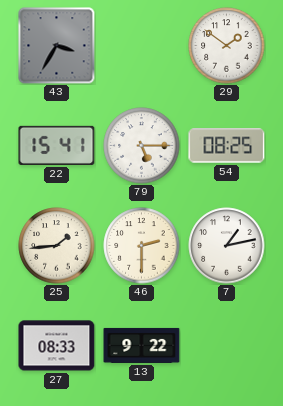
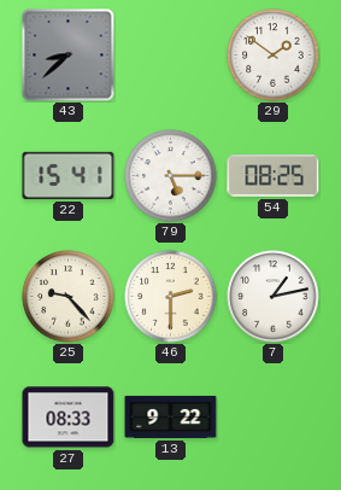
43: 3:35 -> 8:38 (69, 56)
25: 1:44 -> 9:23 (69, 297)
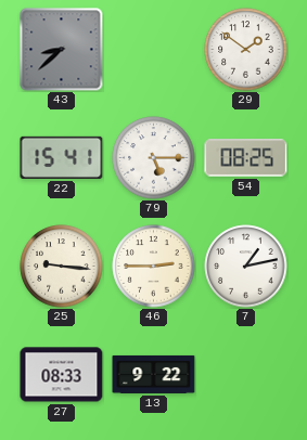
25: 9:23 -> 9:16 (62, 267)
46: 2:30 -> 2:45 (154, 267)
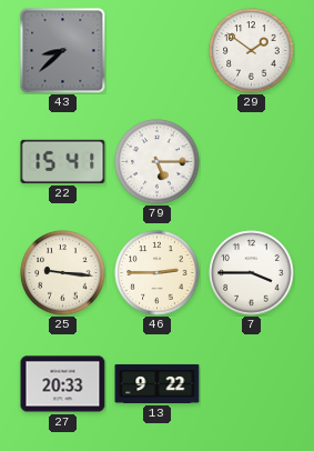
54: 08:25 -> none (246, 158)
7: 1:13 -> 3:45 (252, 273)
27: 08:33 -> 20:33 (63, 384)
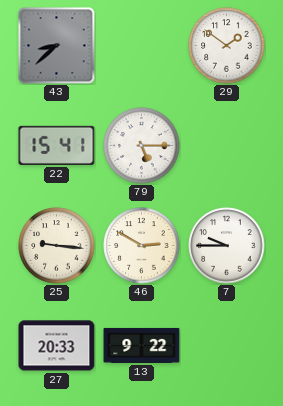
46: 2:45 -> 2:50 (142, 246)
7: 3:45 -> 9:45 (227, 246)
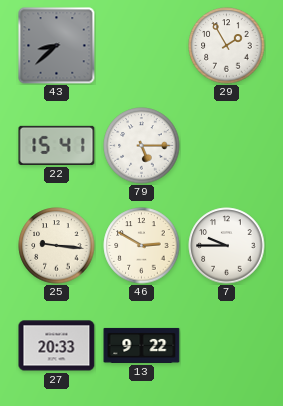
29: 1:51 -> 1:55 (227, 46)
